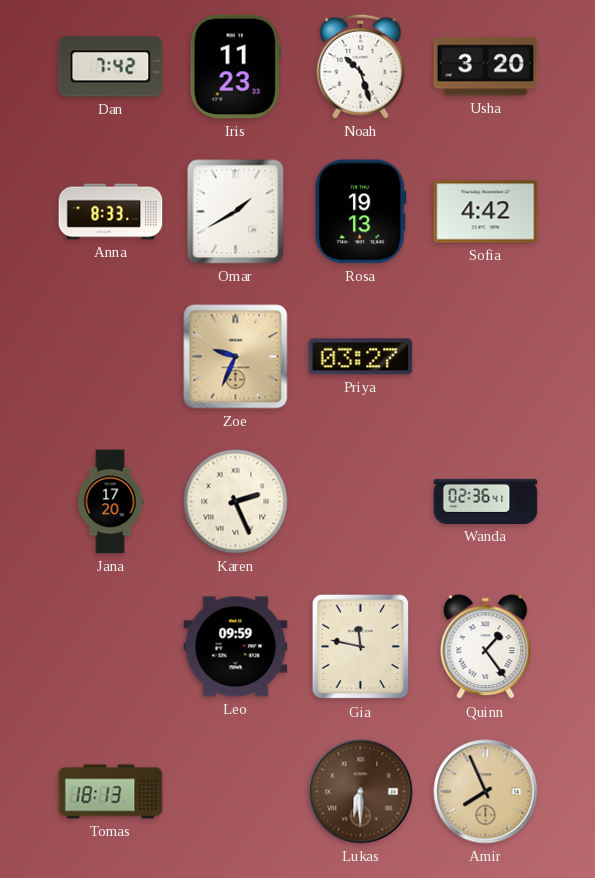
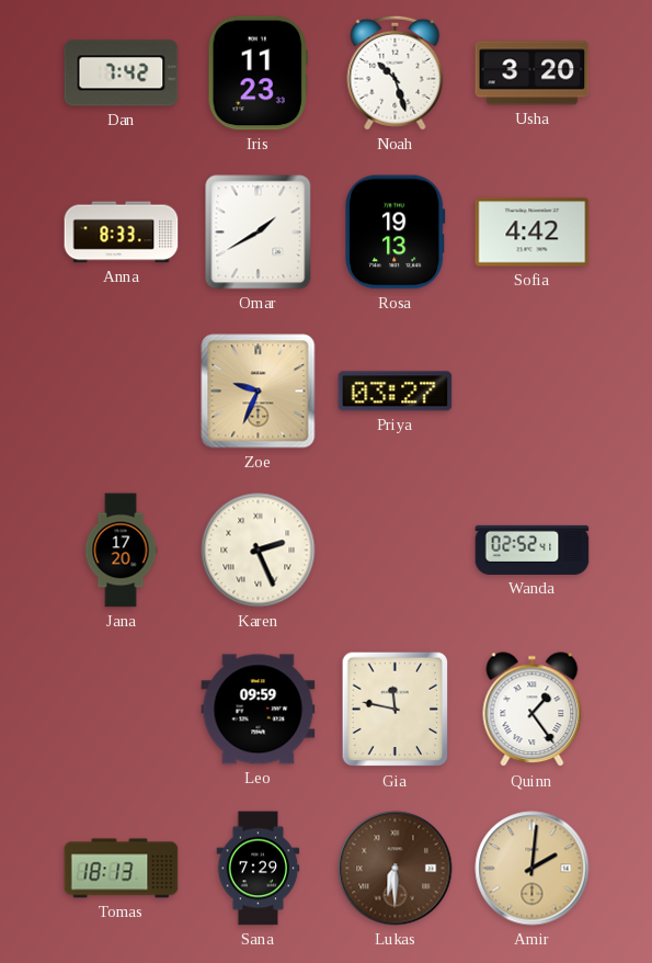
Wanda: 02:36 -> 02:52 (533, 550)
Sana: none -> 7:29 (259, 869)
Amir: 7:56 -> 2:01 (533, 869)
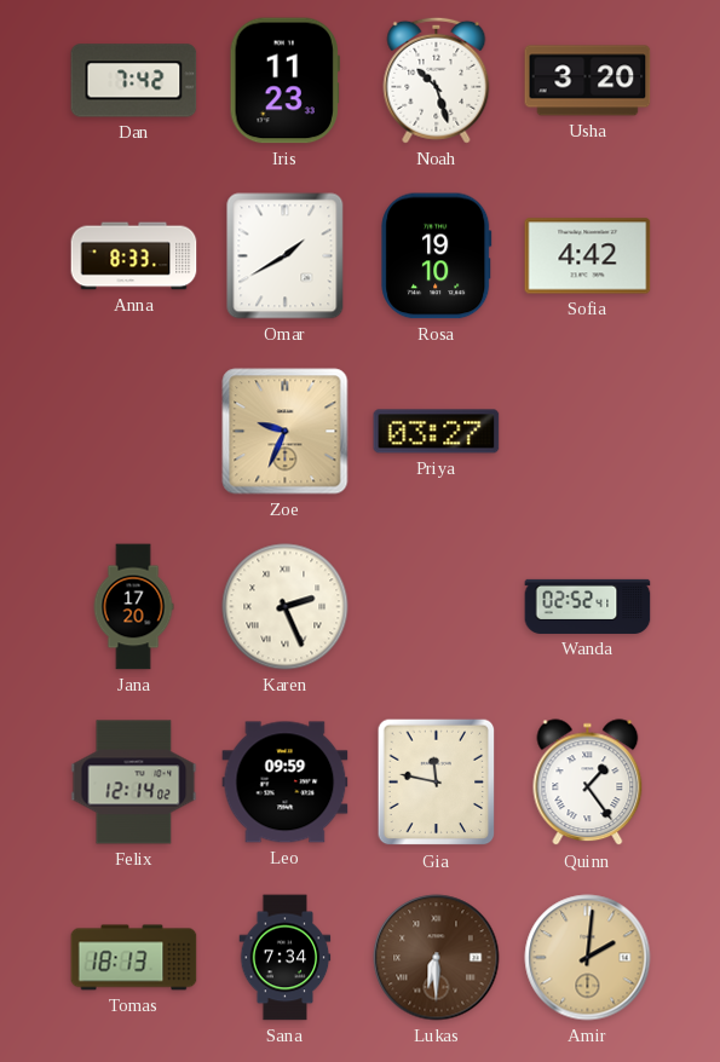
Rosa: 19:13 -> 19:10 (437, 256)
Felix: none -> 12:14 (134, 783)
Sana: 7:29 -> 7:34 (286, 958)
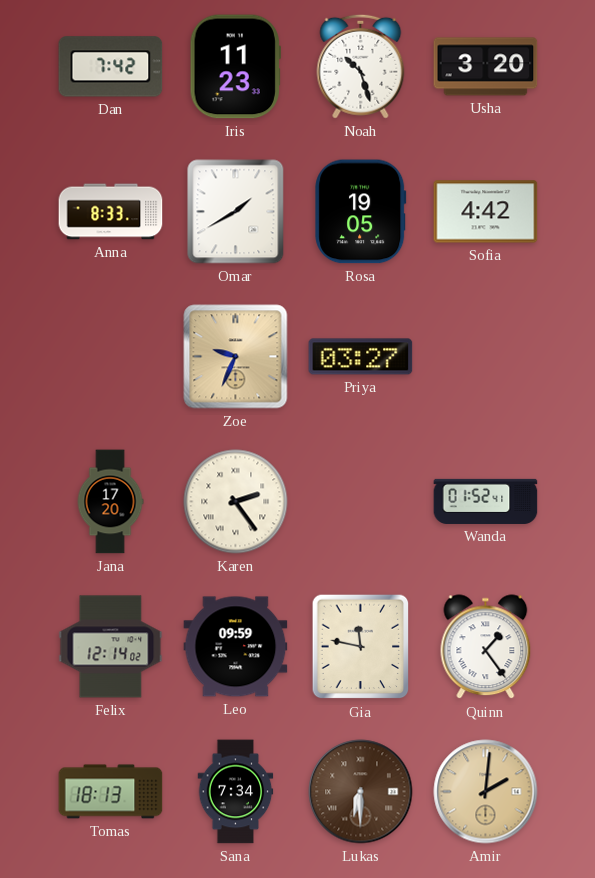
Rosa: 19:10 -> 19:05 (361, 212)
Karen: 2:26 -> 2:24 (236, 502)
Wanda: 02:52 -> 01:52 (486, 501)
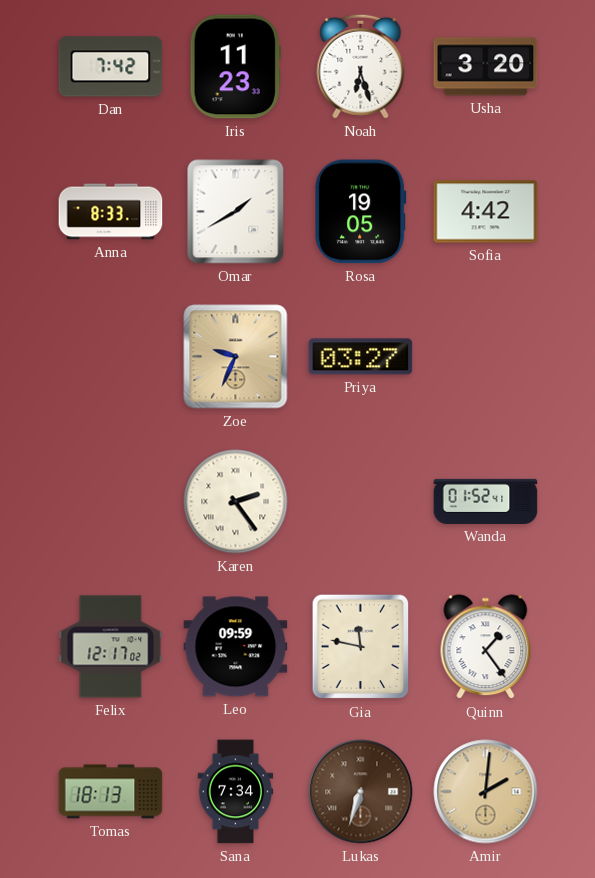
Noah: 10:27 -> 6:27 (361, 66)
Jana: 17:20 -> none (110, 502)
Felix: 12:14 -> 12:17 (111, 647)
Lukas: 6:30 -> 6:33 (361, 792)
